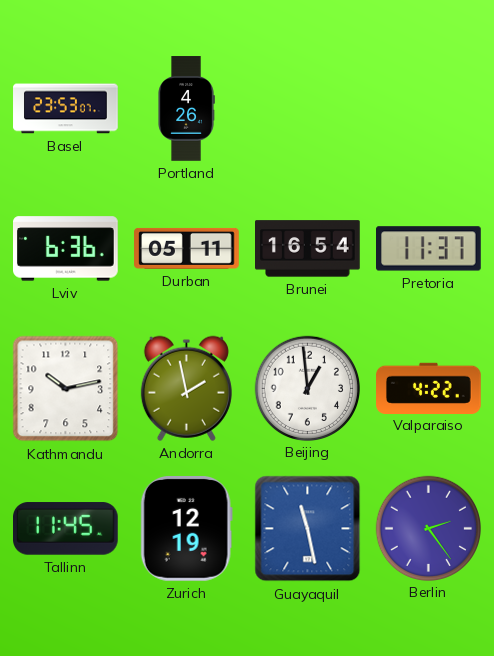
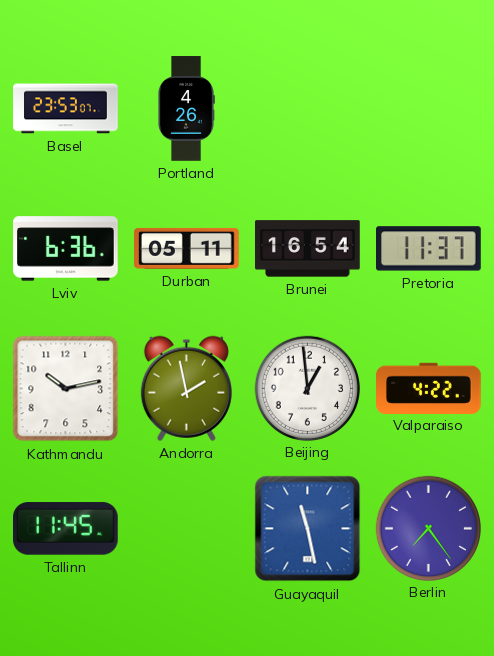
Zurich: 12:19 -> none (186, 529)
Berlin: 2:24 -> 7:24 (428, 528)
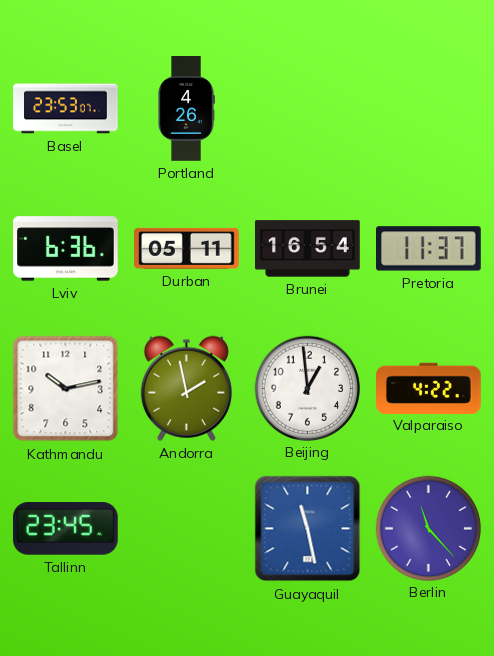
Tallinn: 11:45 -> 23:45 (66, 529)
Berlin: 7:24 -> 11:23 (428, 528)
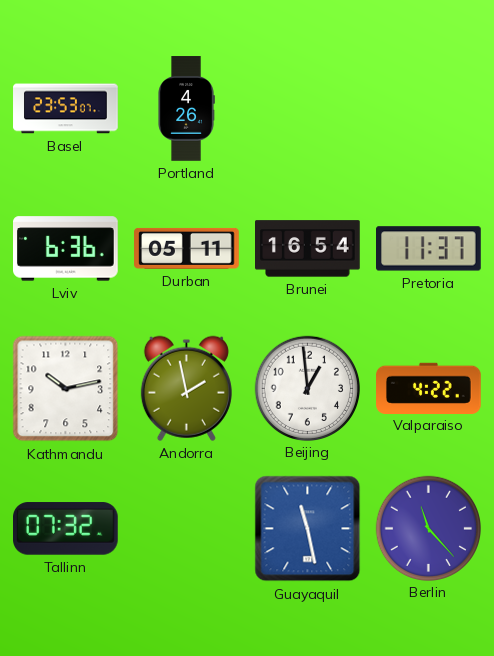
Tallinn: 23:45 -> 07:32 (66, 529)
